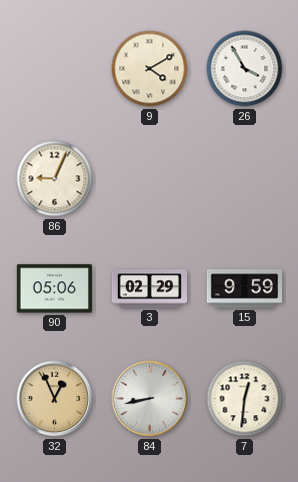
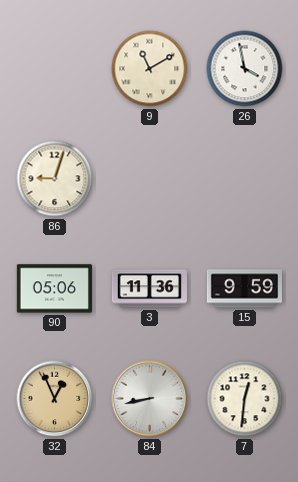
9: 4:10 -> 11:10 (150, 69)
26: 3:55 -> 3:58 (245, 69)
86: 9:04 -> 9:03 (55, 179)
3: 02:29 -> 11:36 (149, 289)
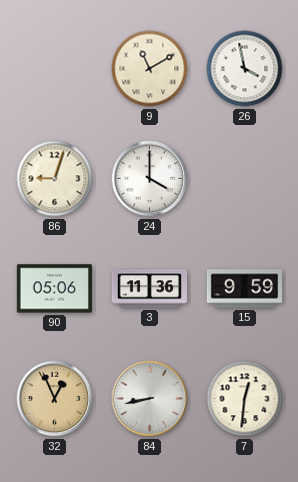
24: none -> 4:00 (150, 179)
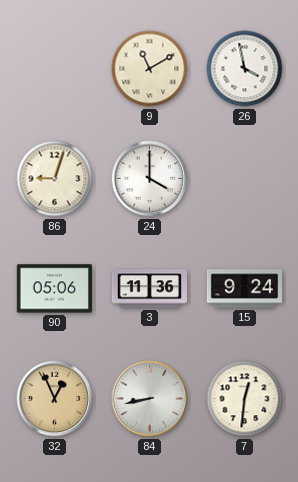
15: 9:59 -> 9:24 (244, 289)
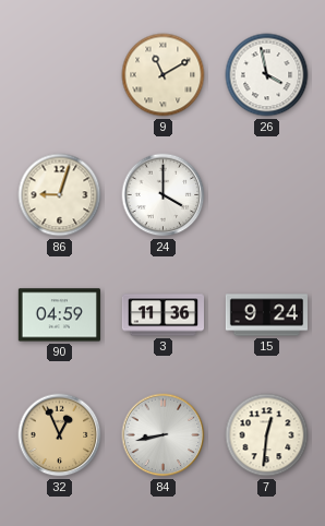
90: 05:06 -> 04:59 (59, 315)
